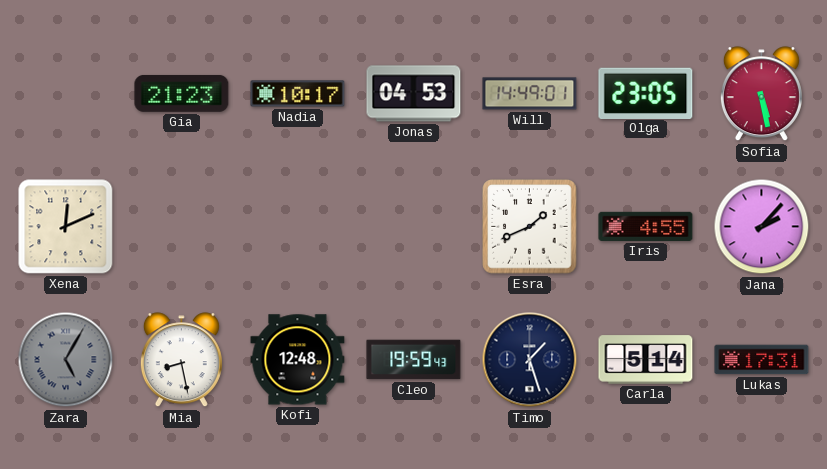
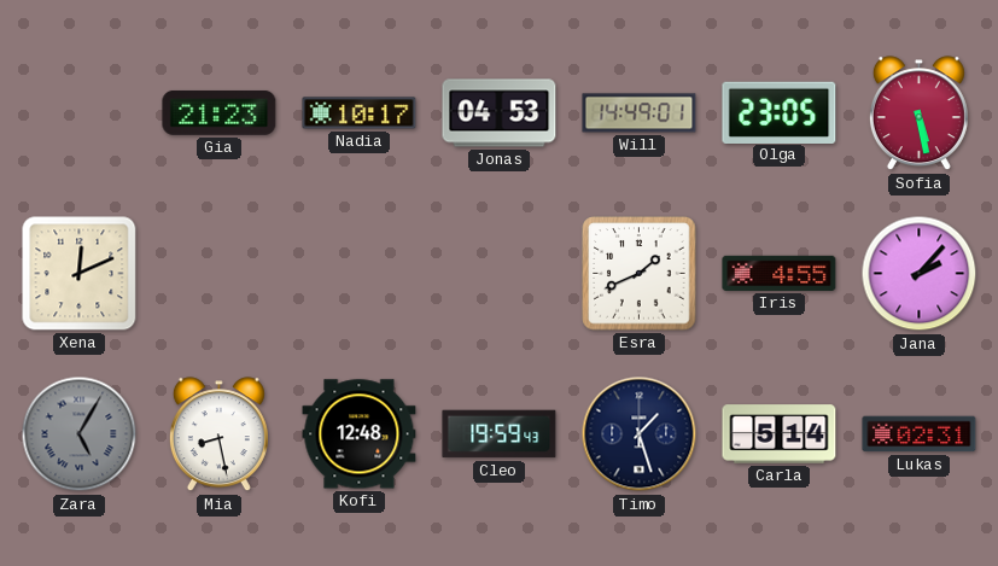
Lukas: 17:31 -> 02:31 (920, 434)
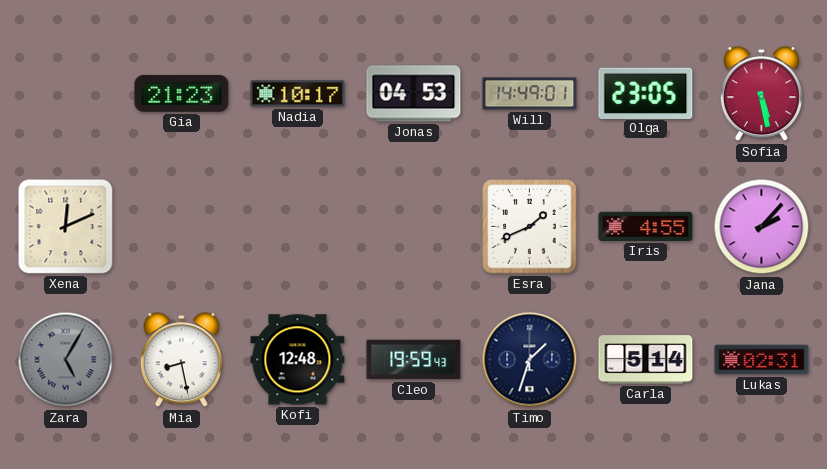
Timo: 1:27 -> 1:33 (530, 360)
